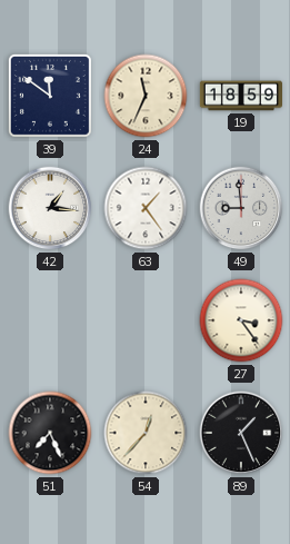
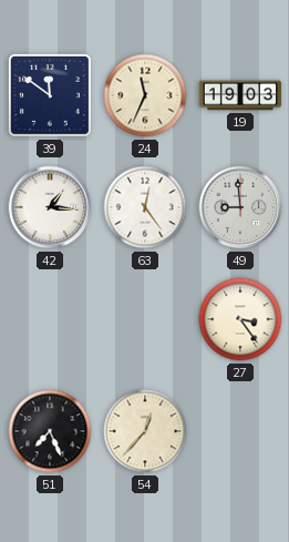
19: 18:59 -> 19:03 (239, 95)
63: 1:24 -> 12:24 (145, 207)
89: 1:26 -> none (241, 433)
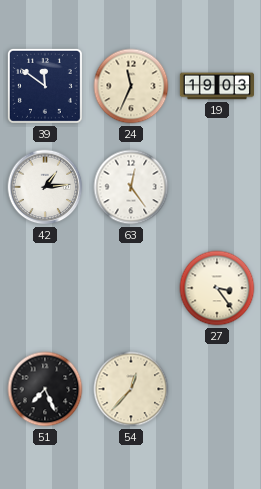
42: 1:16 -> 1:14 (45, 187)
49: 8:59 -> none (240, 207)
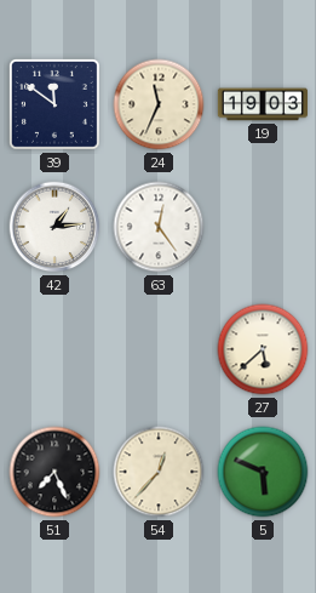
27: 3:24 -> 5:38 (263, 349)
5: none -> 5:49 (263, 472)
